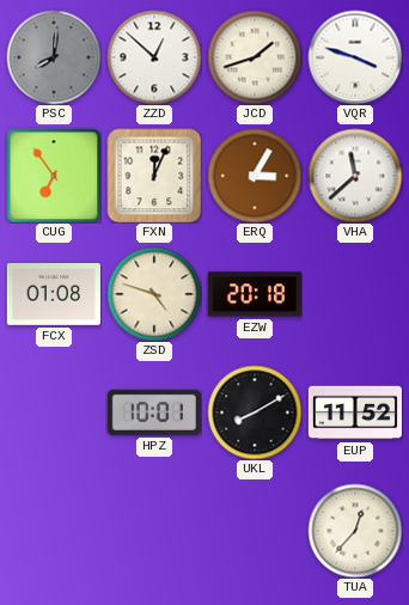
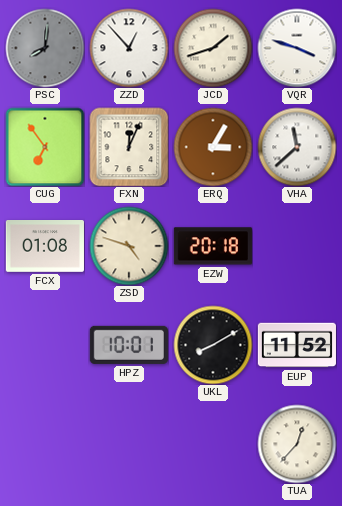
ZZD: 12:52 -> 12:53 (129, 48)
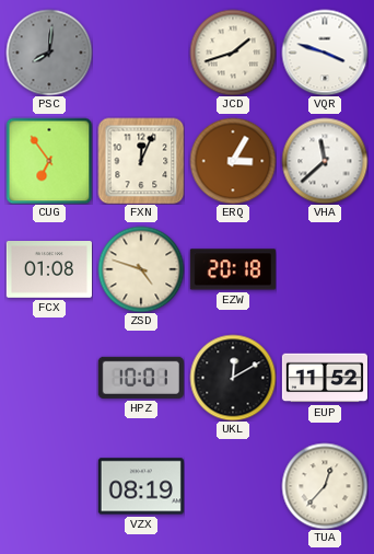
ZZD: 12:53 -> none (129, 48)
UKL: 8:10 -> 12:10 (233, 378)
VZX: none -> 08:19 (141, 486)
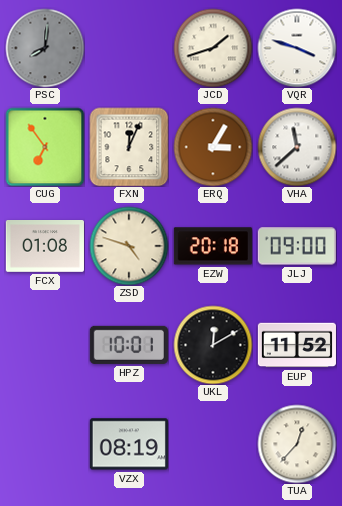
JLJ: none -> 09:00 (297, 246)
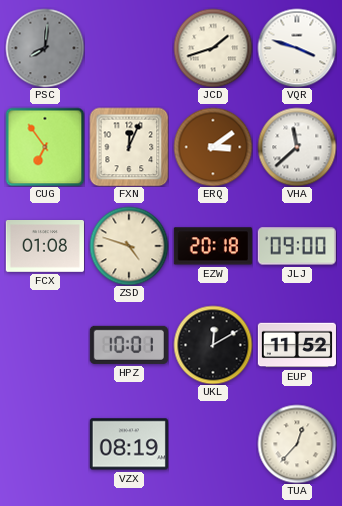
ERQ: 3:05 -> 3:09 (213, 147)
